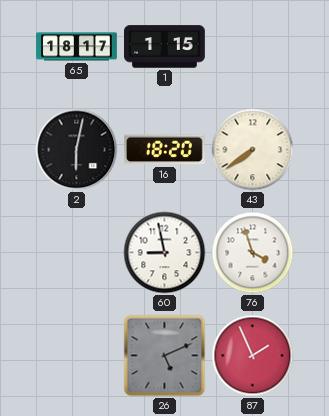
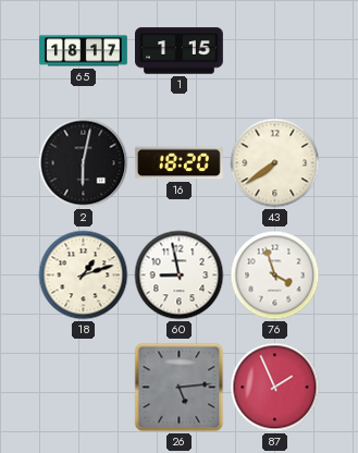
18: none -> 1:12 (84, 276)
26: 5:11 -> 5:14 (180, 388)
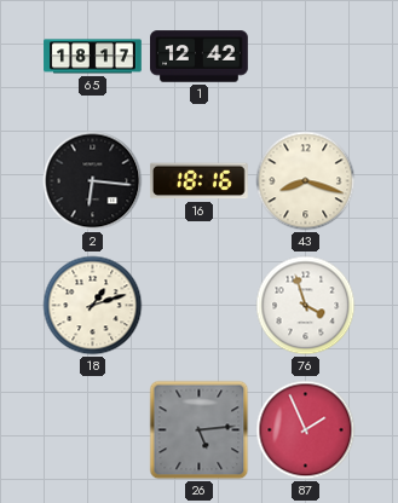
1: 1:15 -> 12:42 (200, 57)
2: 6:02 -> 6:16 (93, 181)
16: 18:20 -> 18:16 (200, 181)
43: 7:39 -> 8:18 (306, 181)
60: 8:58 -> none (180, 276)
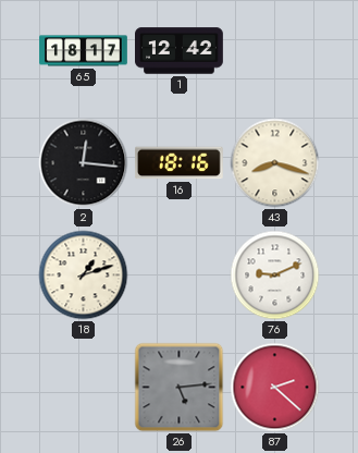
2: 6:16 -> 12:16 (84, 163)
76: 3:57 -> 9:11 (275, 276)
87: 1:56 -> 2:22 (275, 388)
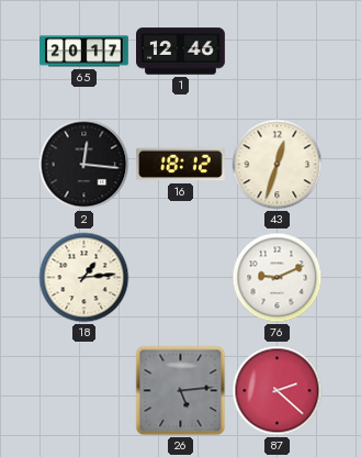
65: 18:17 -> 20:17 (84, 52)
1: 12:42 -> 12:46 (181, 52)
16: 18:16 -> 18:12 (181, 165)
43: 8:18 -> 12:33 (278, 165)
18: 1:12 -> 1:14 (84, 278)
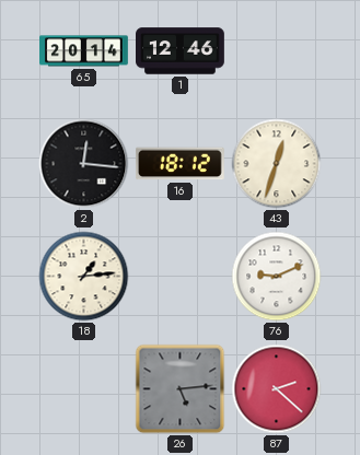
65: 20:17 -> 20:14 (84, 51)
